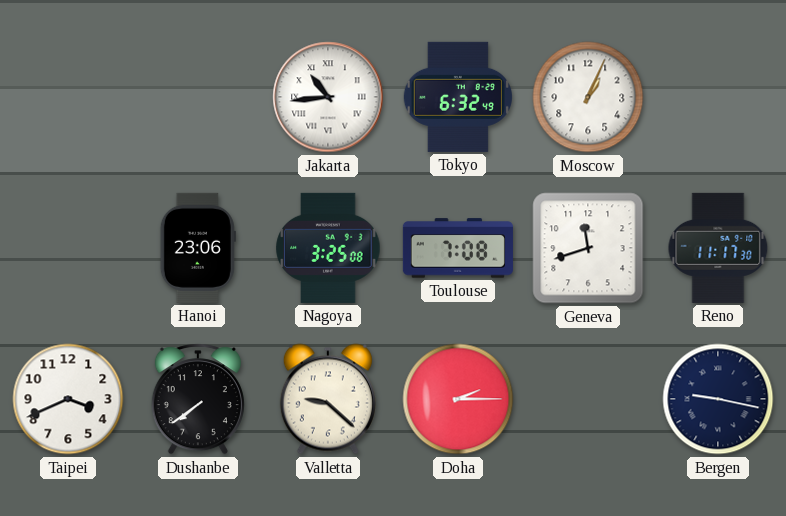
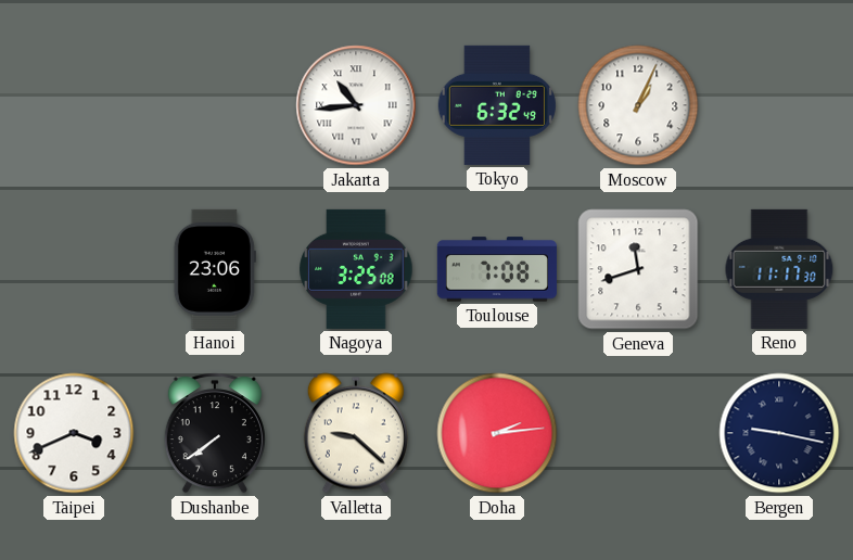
Doha: 2:15 -> 2:14 (497, 433)
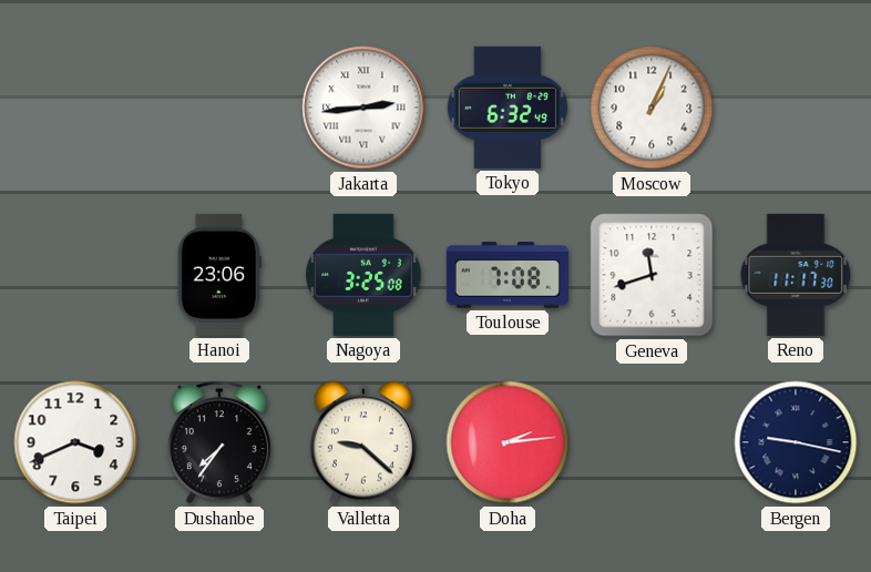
Jakarta: 10:44 -> 2:44 (363, 108)
Dushanbe: 7:39 -> 7:36 (219, 442)
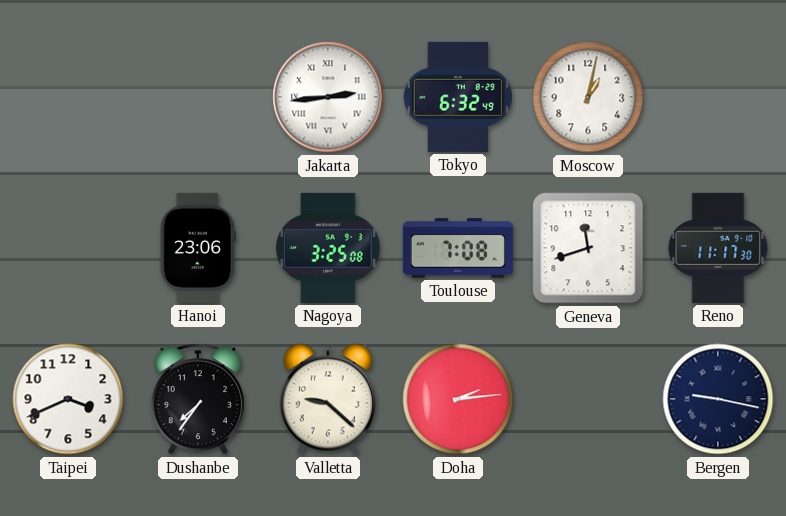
Moscow: 1:04 -> 1:02 (588, 97)
